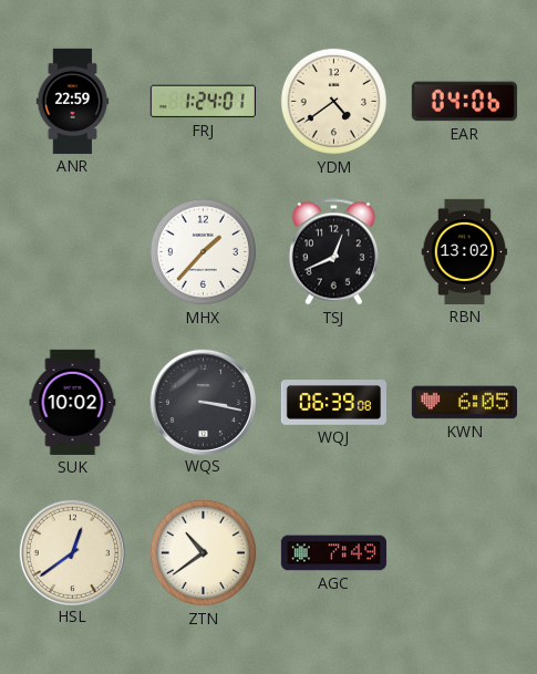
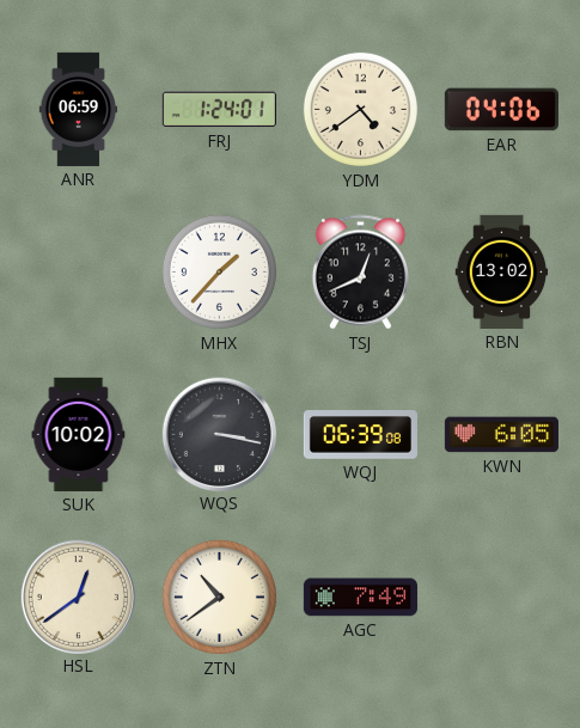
ANR: 22:59 -> 06:59 (79, 109)
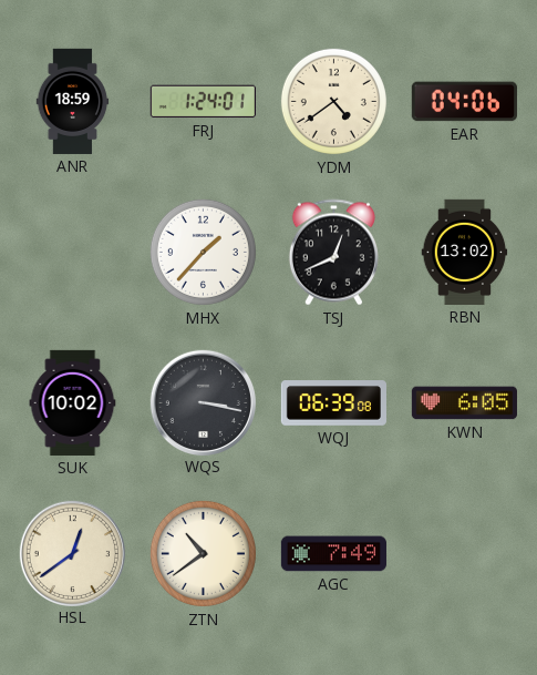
ANR: 06:59 -> 18:59 (73, 101)
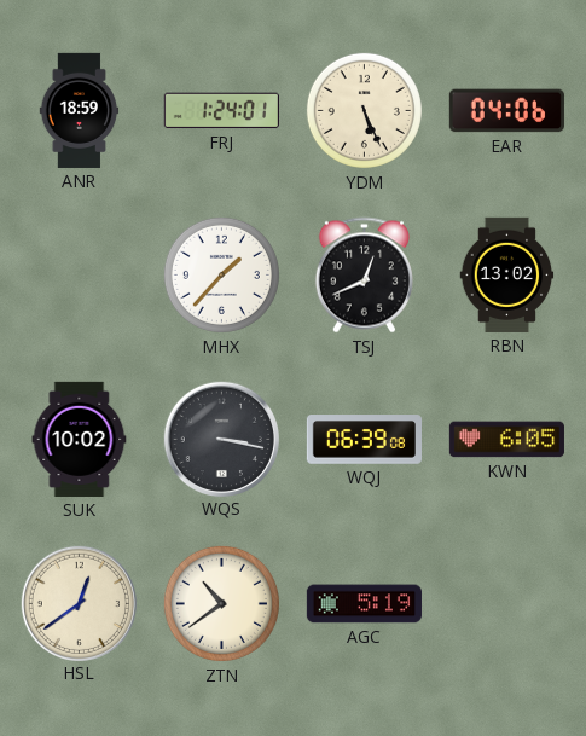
YDM: 4:39 -> 5:26 (364, 110)
AGC: 7:49 -> 5:19 (364, 604)
